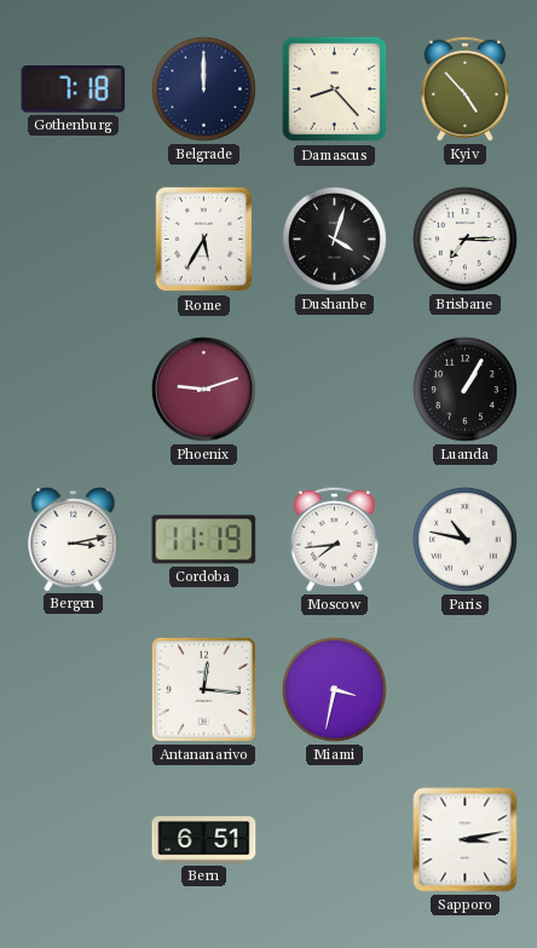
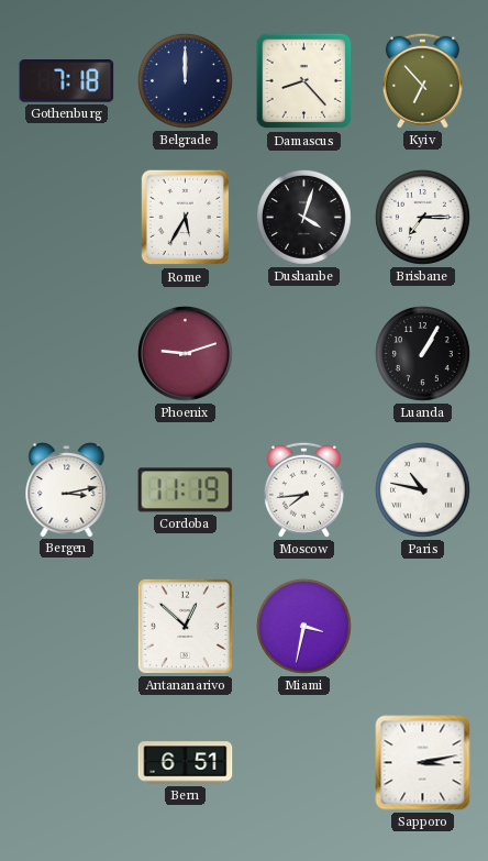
Kyiv: 4:53 -> 6:53 (422, 80)
Antananarivo: 12:16 -> 12:52 (185, 626)
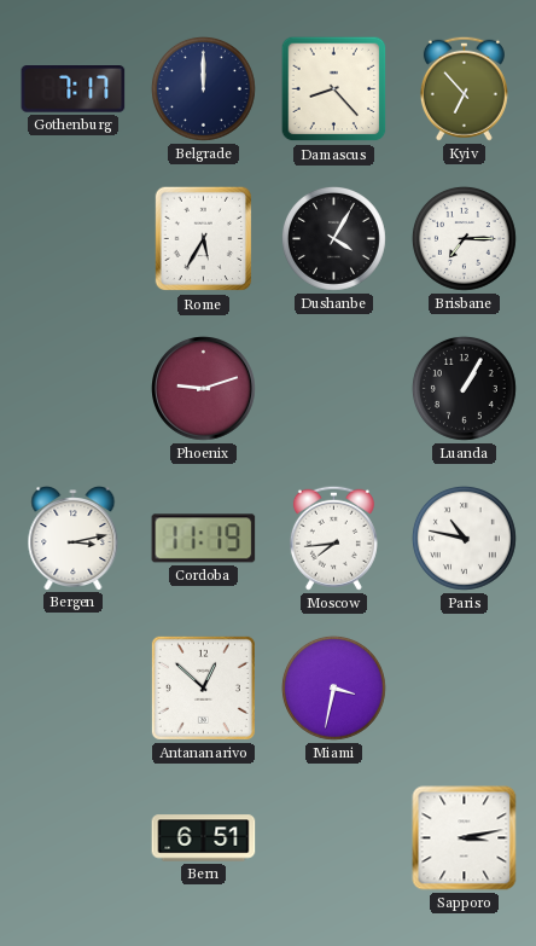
Gothenburg: 7:18 -> 7:17 (74, 89)
Dushanbe: 4:03 -> 4:05 (333, 238)
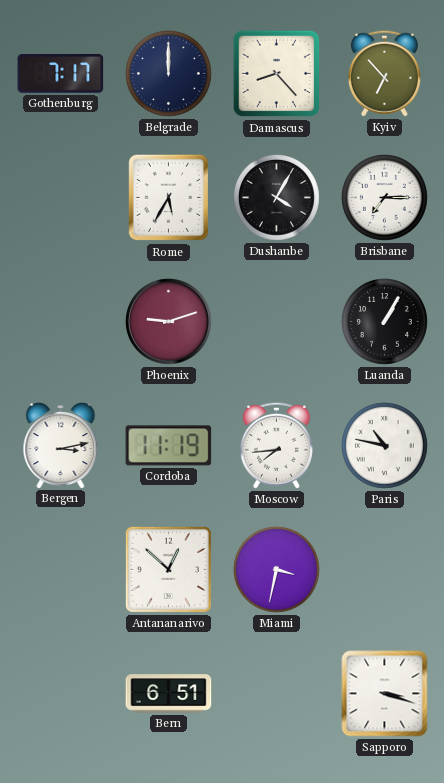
Sapporo: 3:13 -> 3:18 (385, 694)
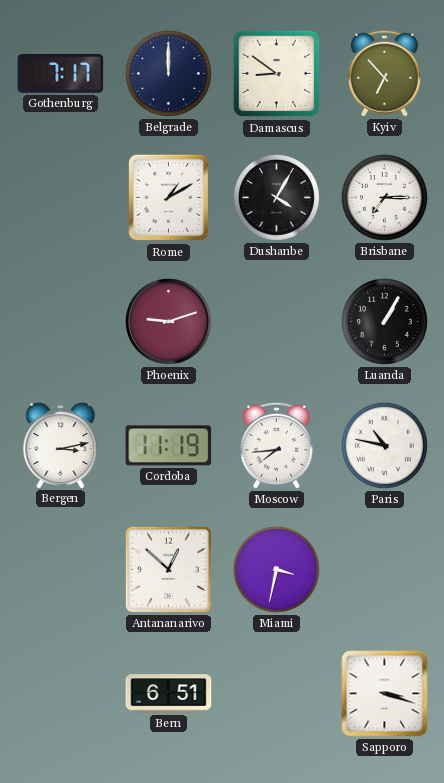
Damascus: 8:23 -> 8:51 (277, 74)
Rome: 5:35 -> 1:10 (169, 198)
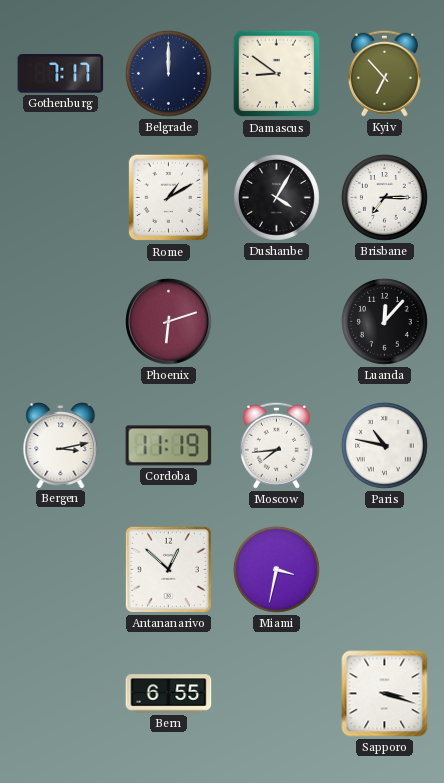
Phoenix: 9:12 -> 6:12 (169, 322)
Luanda: 1:05 -> 12:07 (384, 321)
Bern: 6:51 -> 6:55 (169, 694)
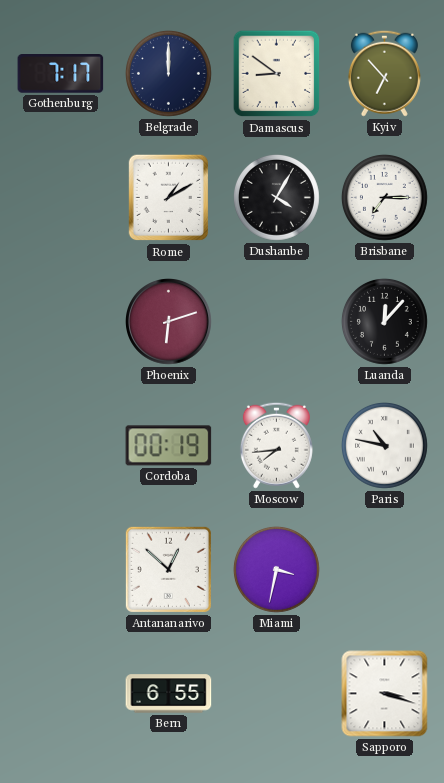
Bergen: 3:13 -> none (61, 446)
Cordoba: 11:19 -> 00:19 (169, 446)
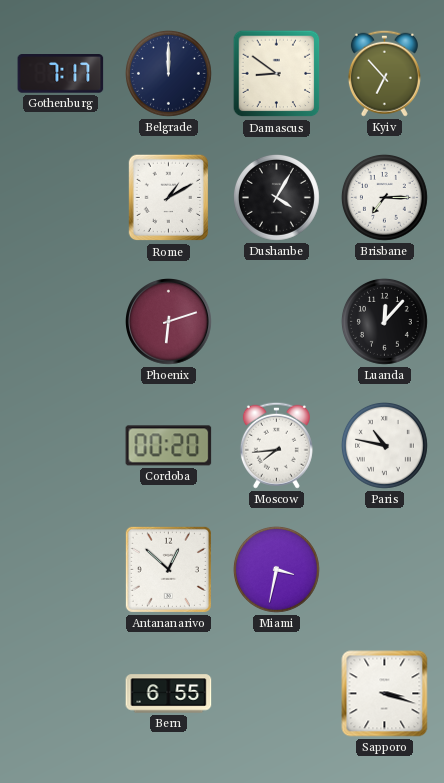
Cordoba: 00:19 -> 00:20 (169, 446)
